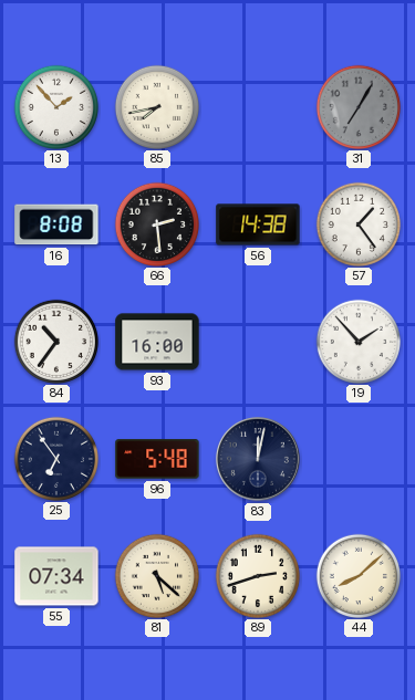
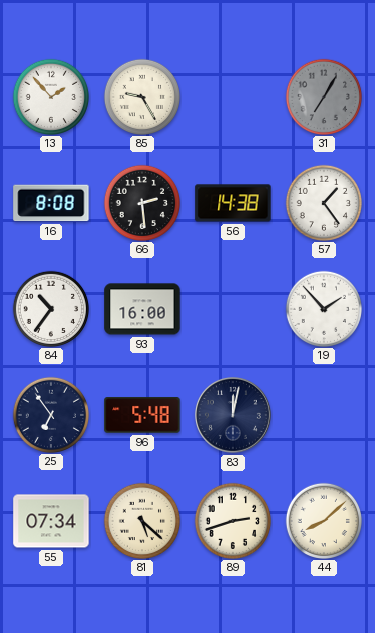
85: 7:43 -> 9:25 (141, 96)
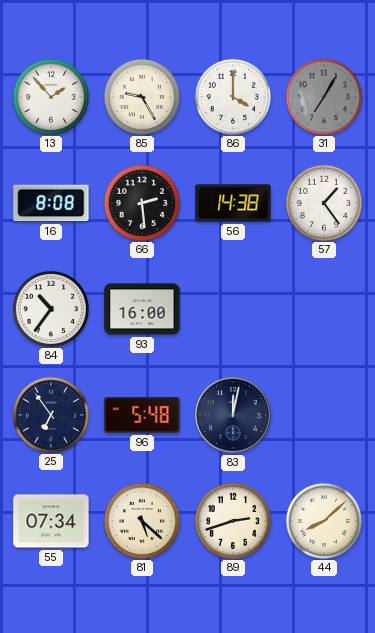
86: none -> 4:00 (232, 96)
19: 1:53 -> none (323, 308)
